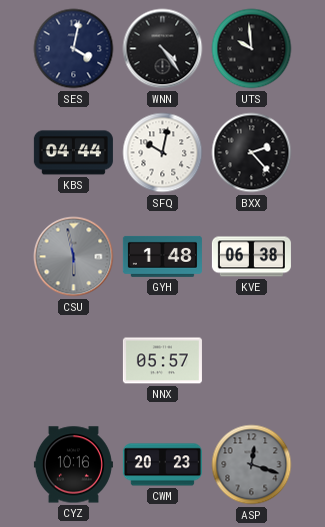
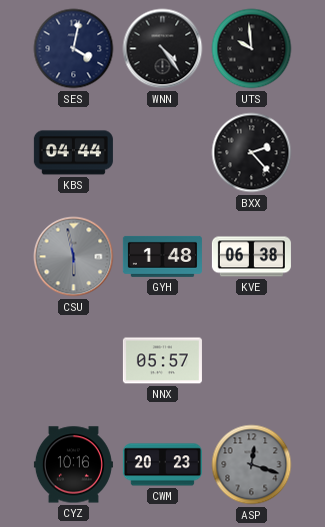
SFQ: 10:02 -> none (163, 153)
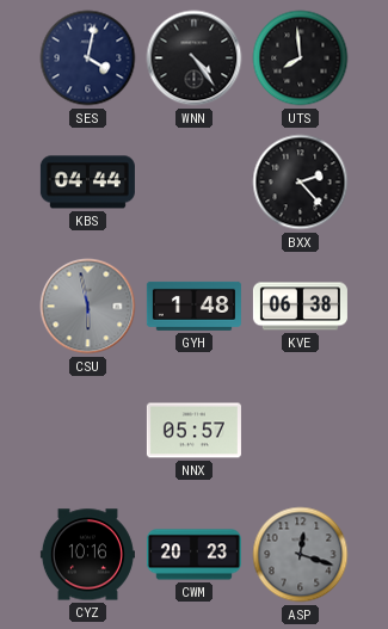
UTS: 9:59 -> 7:59 (301, 58)
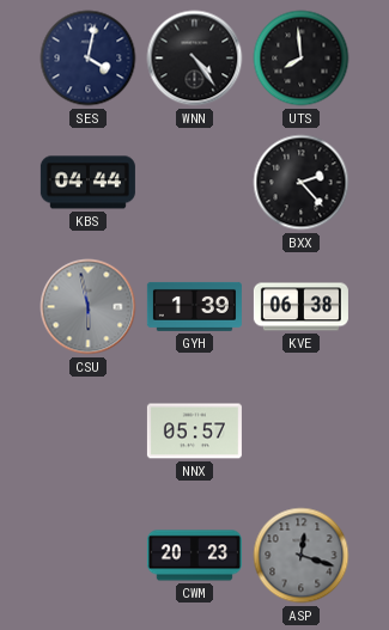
GYH: 1:48 -> 1:39 (194, 306)
CYZ: 10:16 -> none (87, 555)
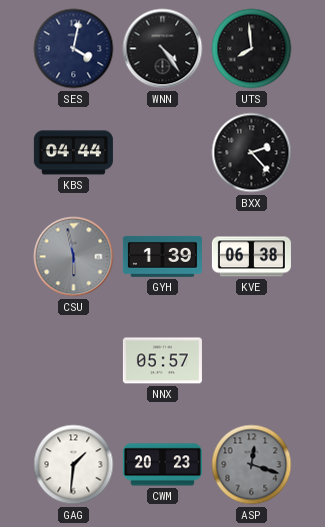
GAG: none -> 1:31 (74, 465)
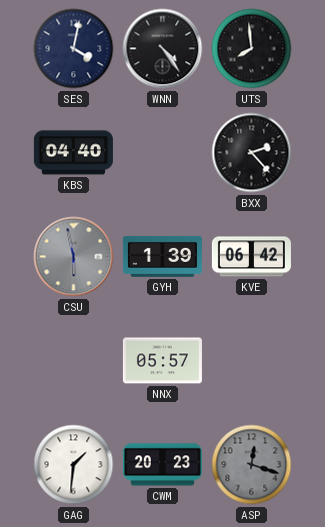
KBS: 04:44 -> 04:40 (73, 153)
KVE: 06:38 -> 06:42 (251, 257)
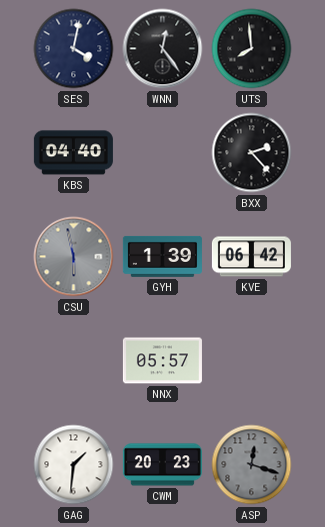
WNN: 4:24 -> 12:24 (163, 49)
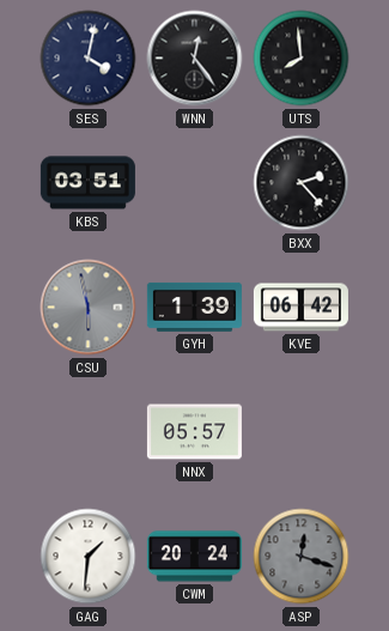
KBS: 04:40 -> 03:51 (87, 183)
CWM: 20:23 -> 20:24 (194, 557)
